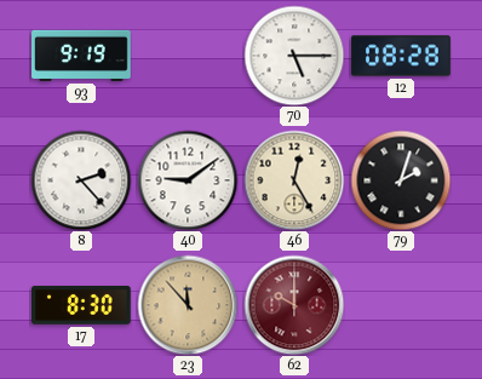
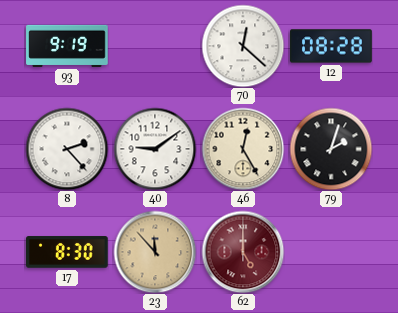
70: 5:15 -> 12:22 (243, 46)
62: 10:00 -> 5:00 (243, 252)
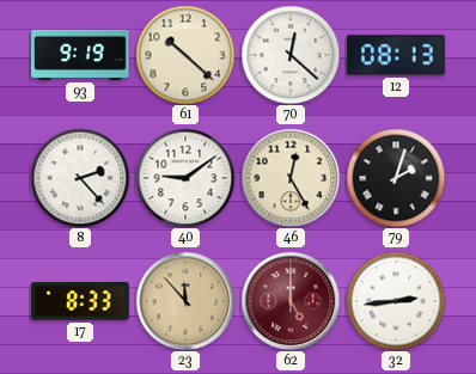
61: none -> 10:22 (185, 55)
12: 08:28 -> 08:13 (396, 55)
17: 8:30 -> 8:33 (81, 301)
32: none -> 2:44 (396, 301)
